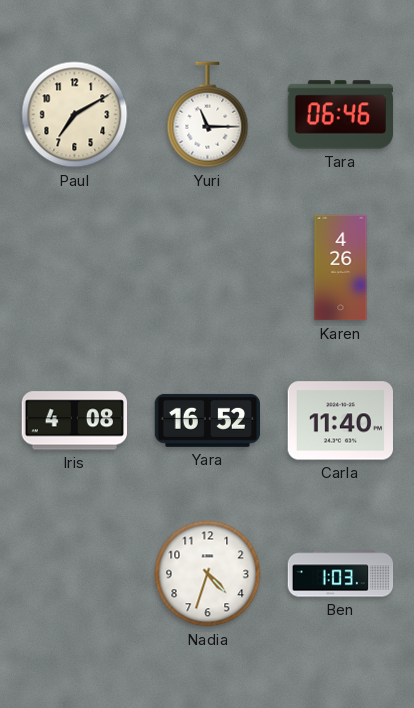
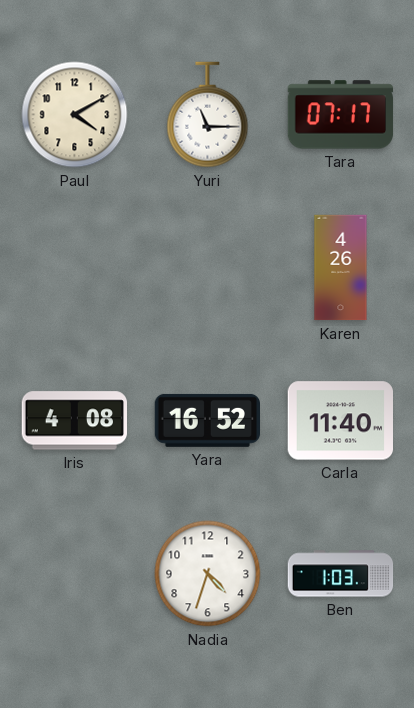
Paul: 7:10 -> 4:10 (75, 115)
Tara: 06:46 -> 07:17 (341, 115)
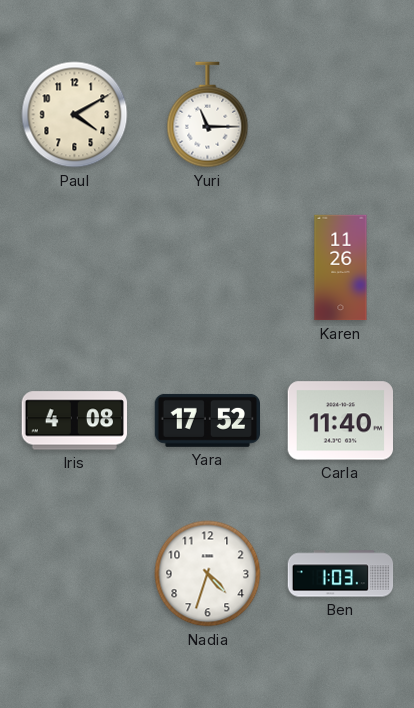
Tara: 07:17 -> none (341, 115)
Karen: 4:26 -> 11:26 (341, 268)
Yara: 16:52 -> 17:52 (208, 420)
